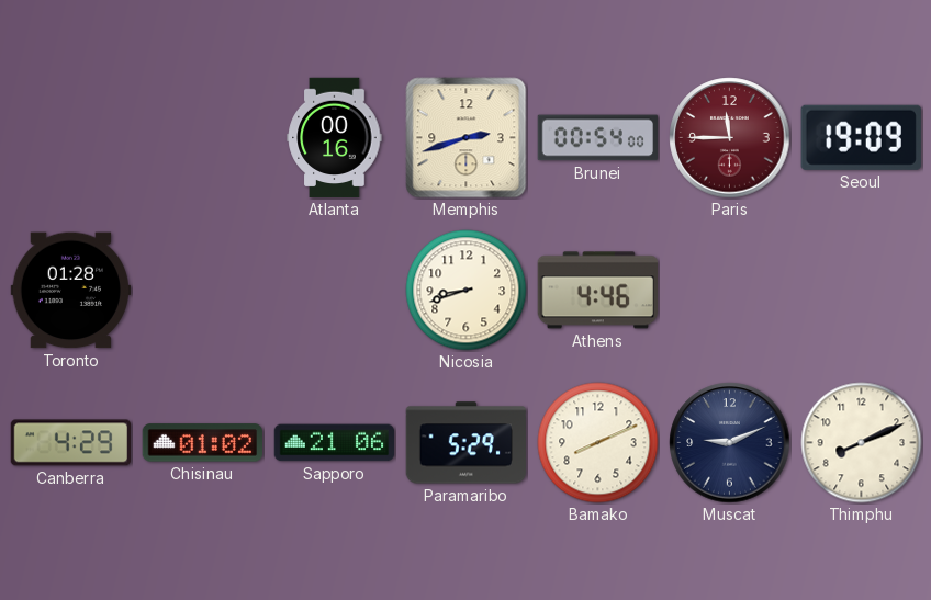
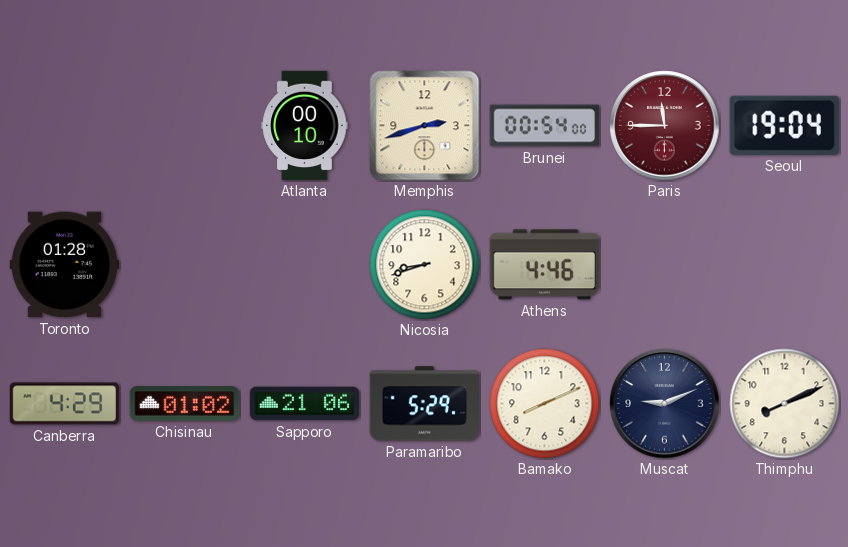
Atlanta: 00:16 -> 00:10 (305, 126)
Seoul: 19:09 -> 19:04 (784, 125)
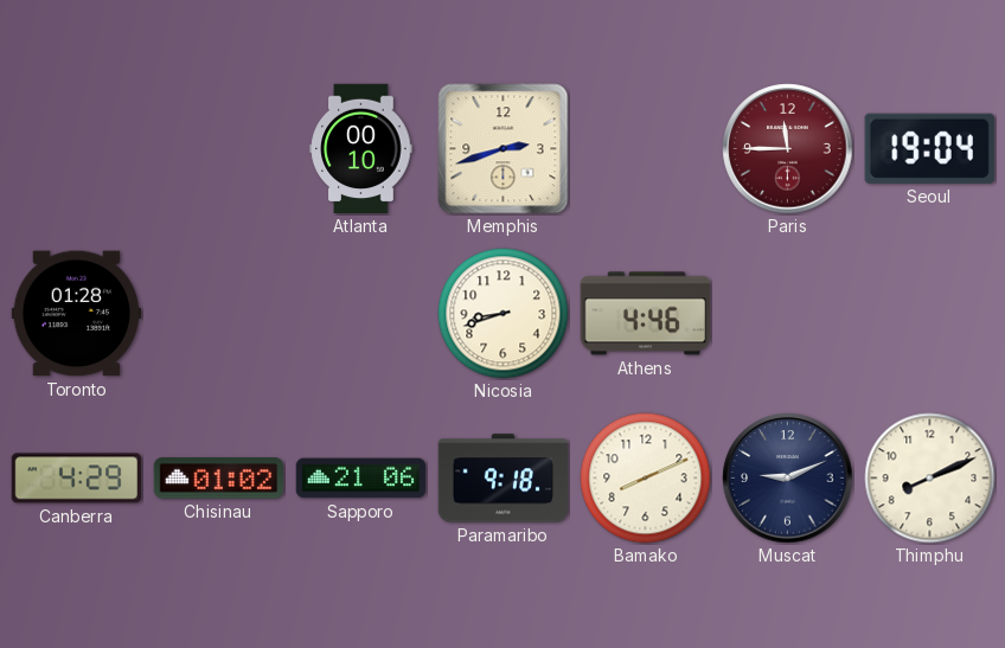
Brunei: 00:54 -> none (544, 126)
Paramaribo: 5:29 -> 9:18 (503, 479)
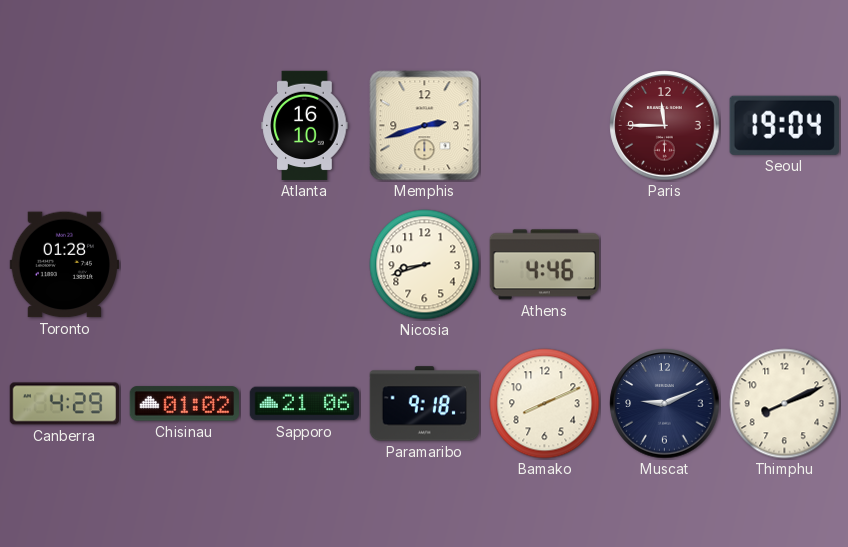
Atlanta: 00:10 -> 16:10 (305, 126)
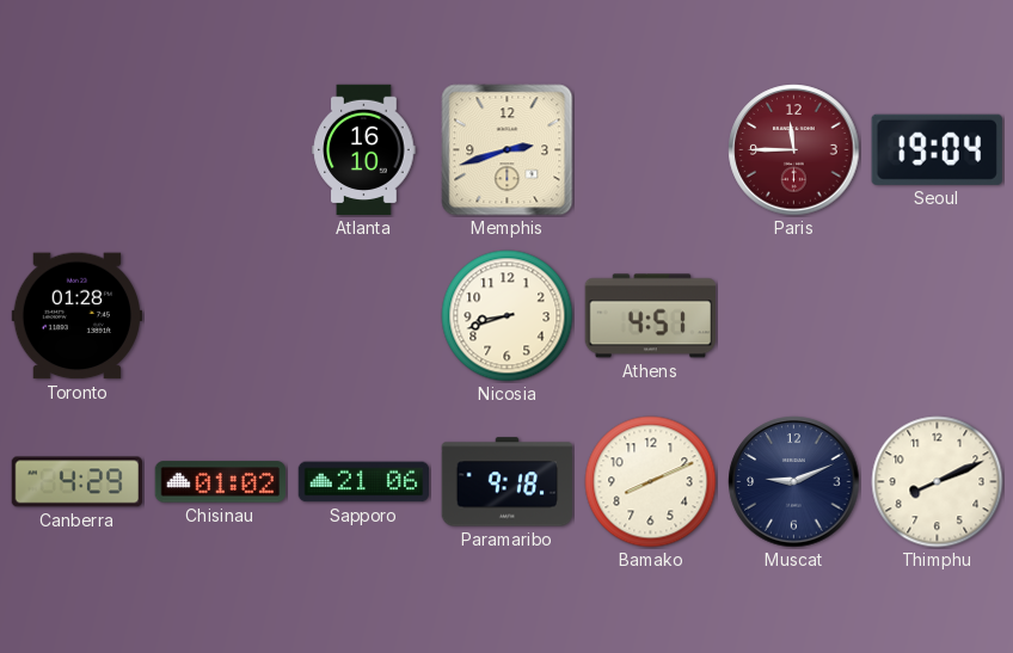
Athens: 4:46 -> 4:51 (650, 316)
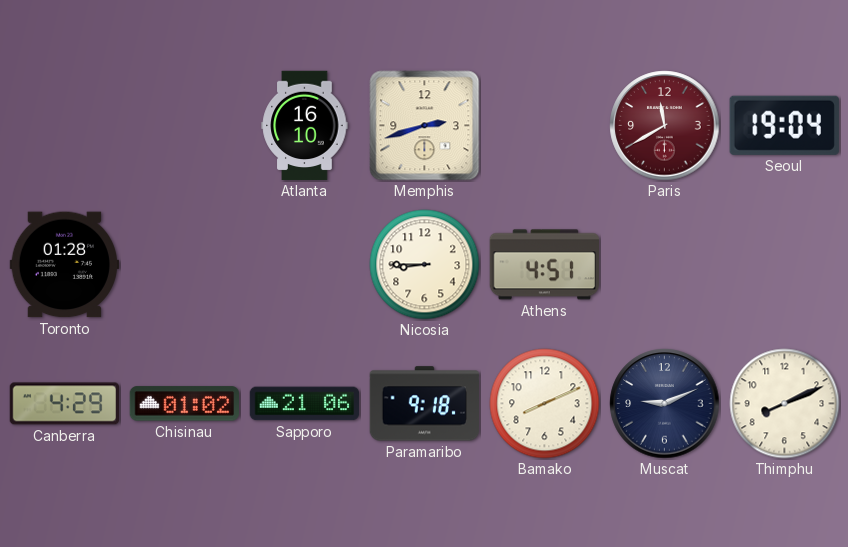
Paris: 11:45 -> 11:40 (665, 126)
Nicosia: 8:42 -> 8:45 (425, 265)
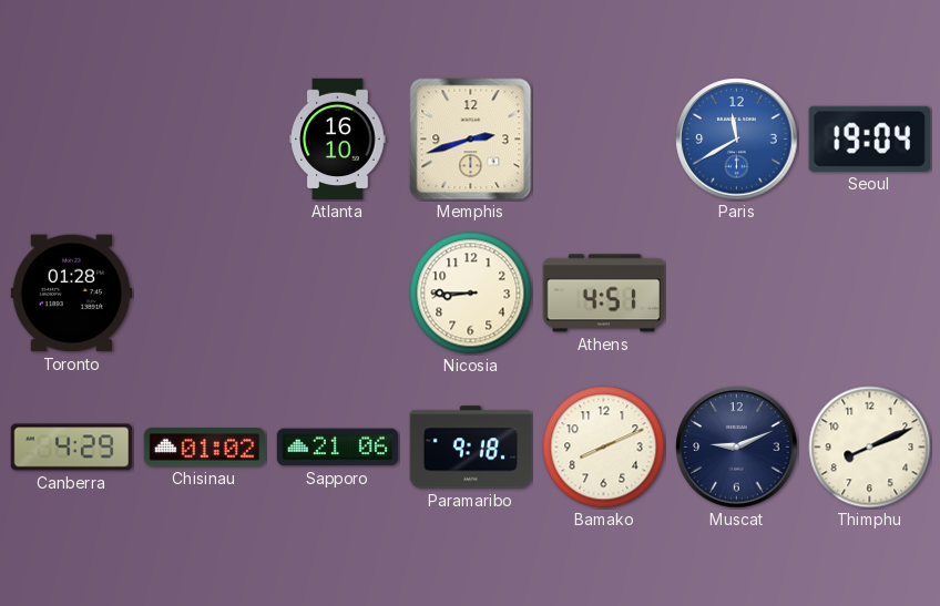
Paris dial: burgundy -> blue (737, 140)
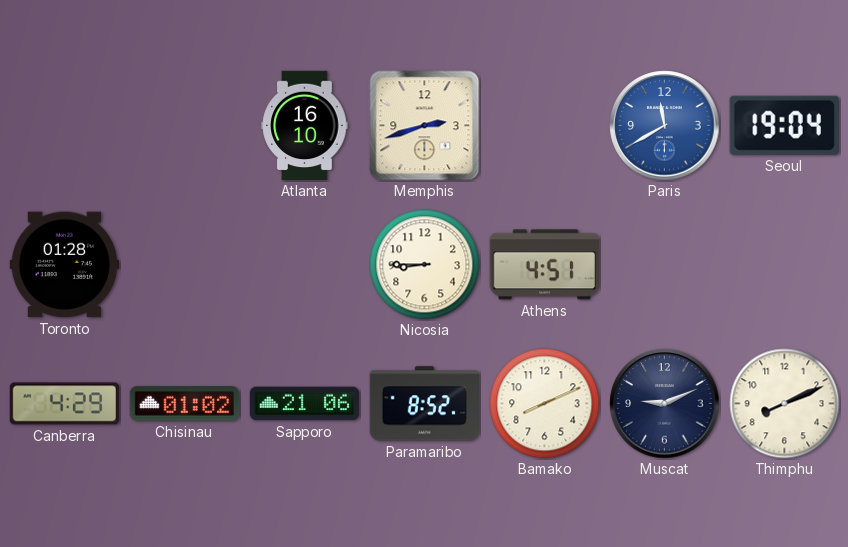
Paramaribo: 9:18 -> 8:52 (424, 404)
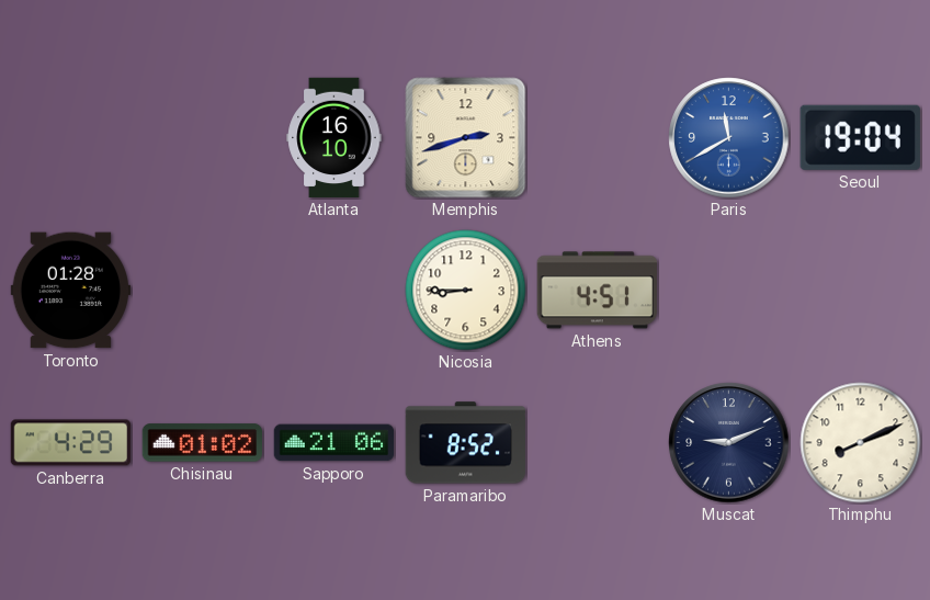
Bamako: 8:11 -> none (545, 404)
